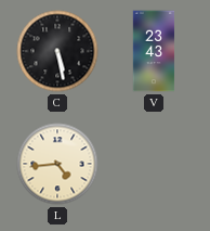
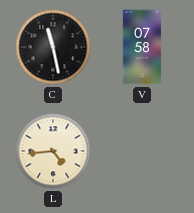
C: 5:28 -> 11:28 (53, 47)
V: 23:43 -> 07:58 (142, 47)
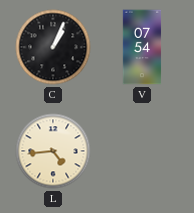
C: 11:28 -> 1:04 (53, 47)
V: 07:58 -> 07:54 (142, 47)
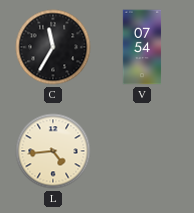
C: 1:04 -> 11:35 (53, 47)
